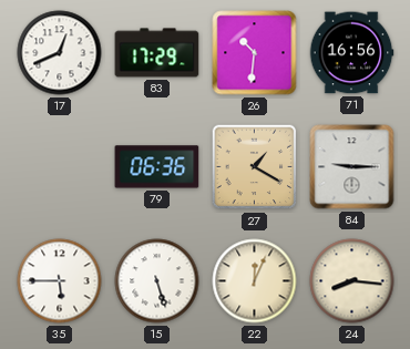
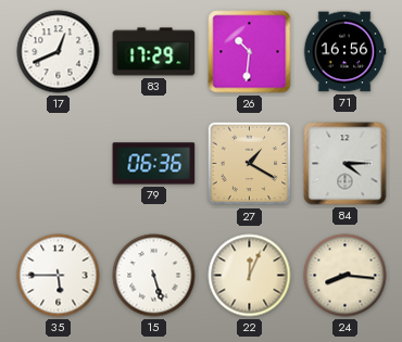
84: 9:15 -> 4:15 (346, 164)
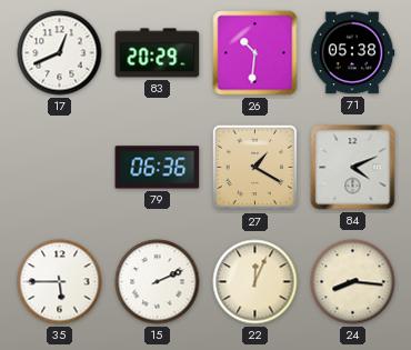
83: 17:29 -> 20:29 (158, 53)
71: 16:56 -> 05:38 (352, 53)
84: 4:15 -> 4:11 (353, 168)
15: 5:27 -> 2:11 (158, 282)
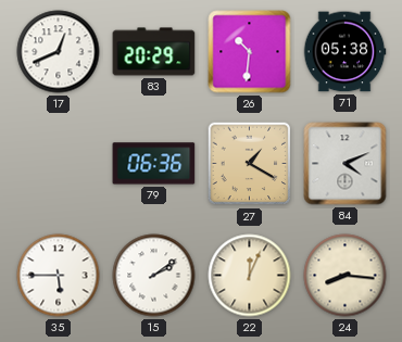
15: 2:11 -> 2:09 (154, 276)
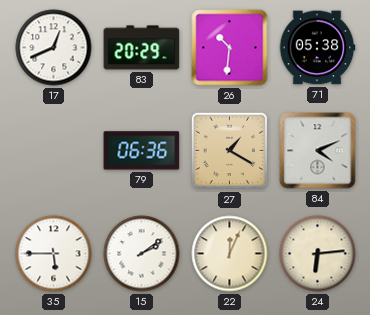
24: 8:16 -> 6:14 (318, 254)
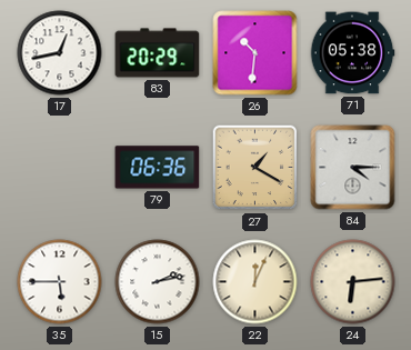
17: 12:41 -> 12:43 (60, 53)
84: 4:11 -> 4:15 (353, 168)
15: 2:09 -> 2:13 (158, 282)
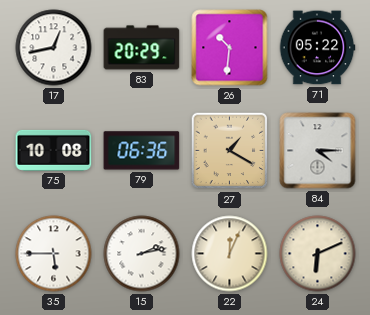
71: 05:38 -> 05:22 (317, 48)
75: none -> 10:08 (54, 150)
24: 6:14 -> 6:11 (318, 254)
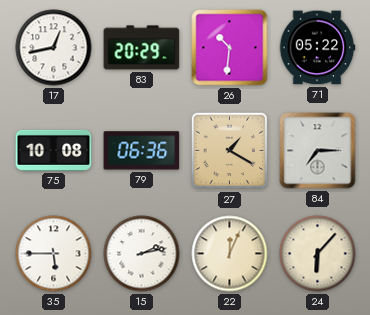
84: 4:15 -> 7:15 (318, 151)
24: 6:11 -> 6:07 (318, 254)
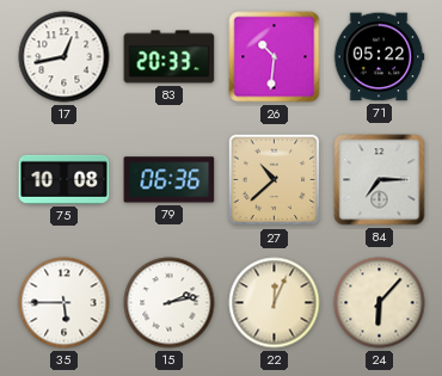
83: 20:29 -> 20:33 (170, 57)
27: 1:20 -> 10:38 (275, 180)
